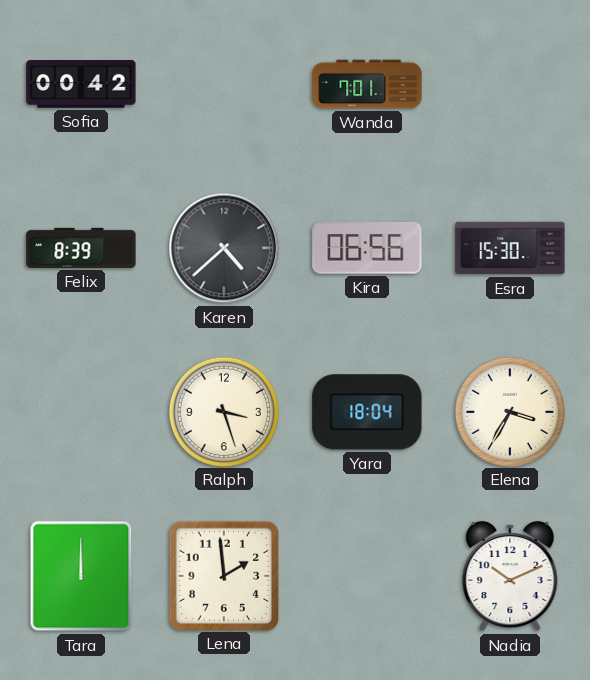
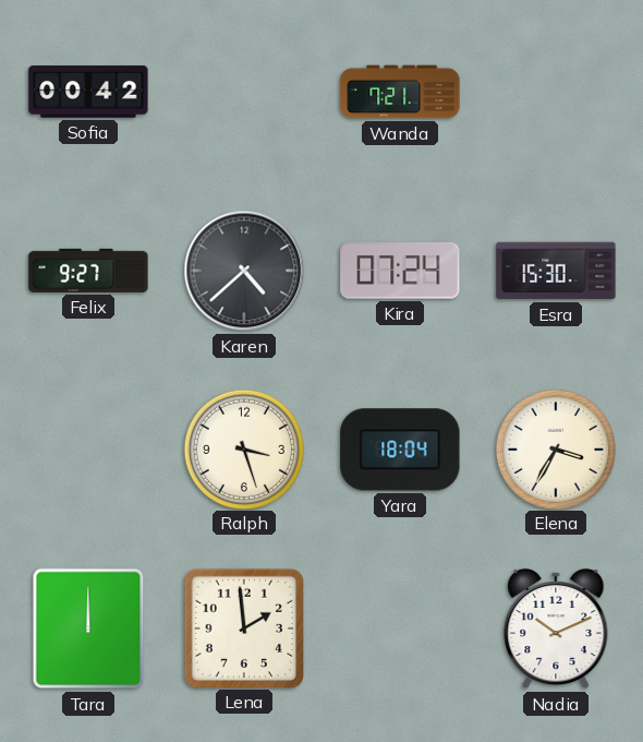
Wanda: 7:01 -> 7:21 (400, 92)
Felix: 8:39 -> 9:27 (88, 271)
Kira: 06:56 -> 07:24 (400, 271)
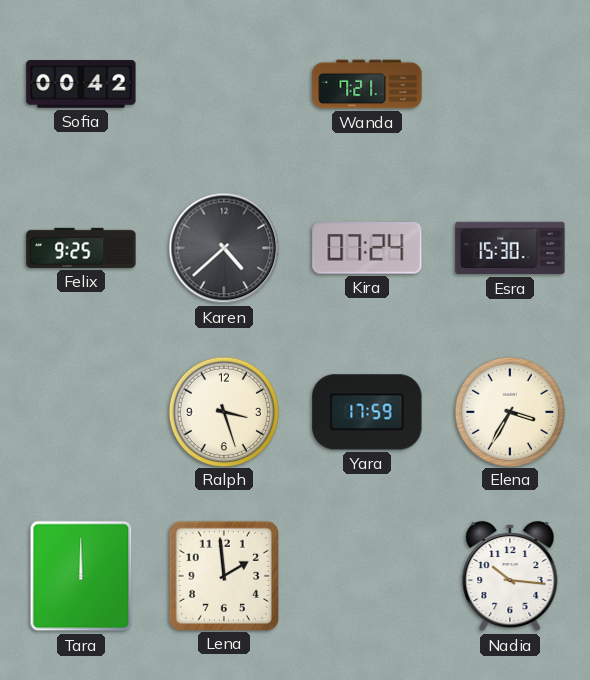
Felix: 9:27 -> 9:25 (81, 248)
Yara: 18:04 -> 17:59 (367, 412)
Nadia: 10:11 -> 10:16 (510, 576)
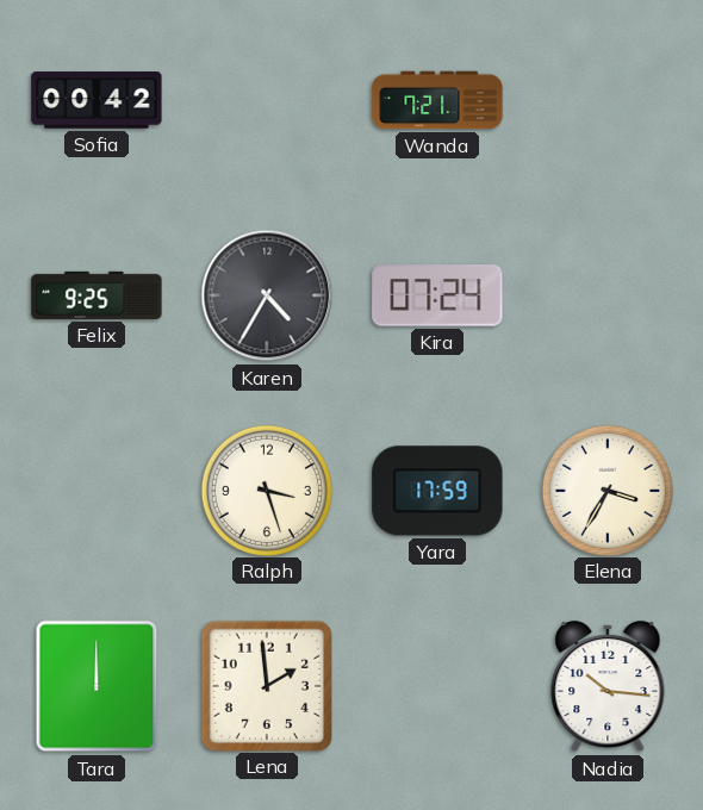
Karen: 4:38 -> 4:35 (267, 295)
Esra: 15:30 -> none (510, 248)
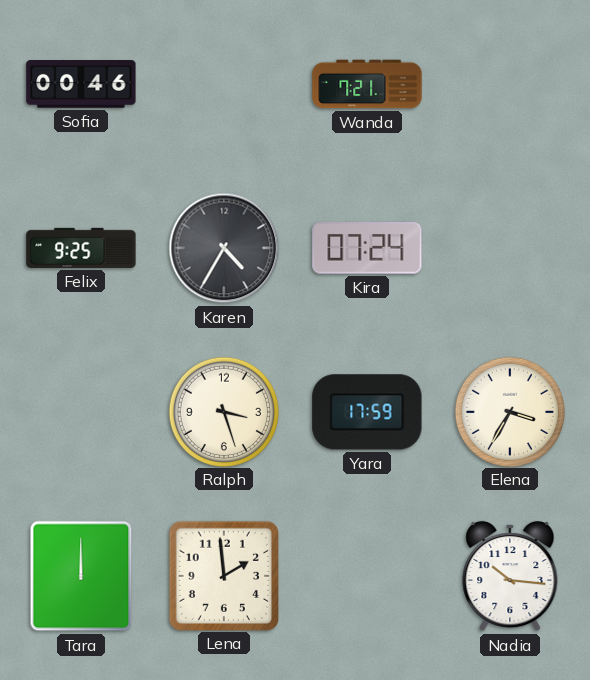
Sofia: 00:42 -> 00:46 (81, 84)
